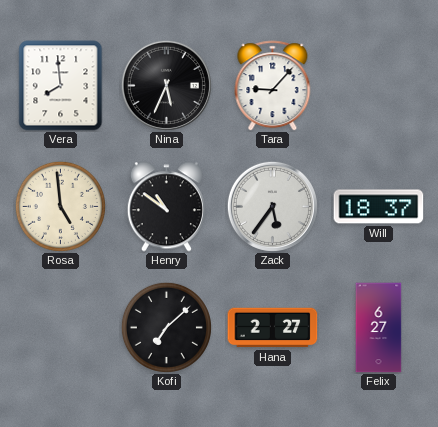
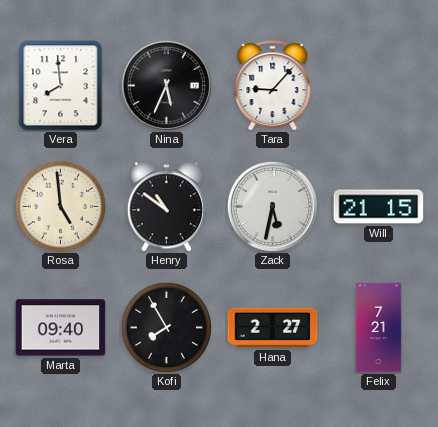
Zack: 5:36 -> 5:32 (272, 206)
Will: 18:37 -> 21:15 (379, 207)
Marta: none -> 09:40 (61, 328)
Kofi: 7:08 -> 7:55 (166, 327)
Felix: 6:27 -> 7:21 (379, 328)
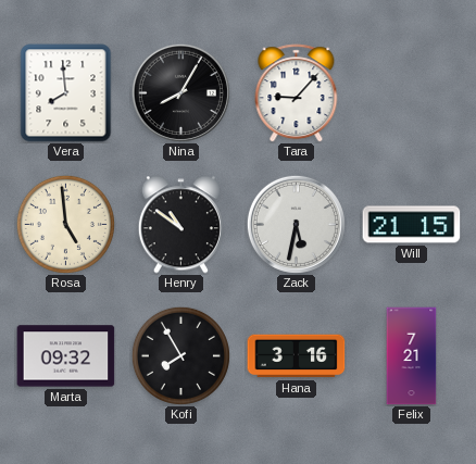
Nina: 5:34 -> 8:05 (180, 92)
Marta: 09:40 -> 09:32 (66, 356)
Hana: 2:27 -> 3:16 (297, 356)
